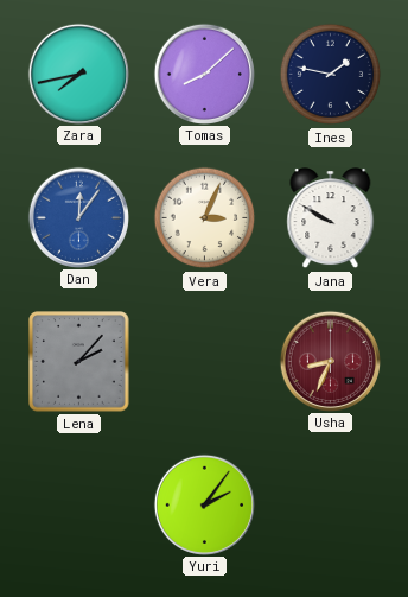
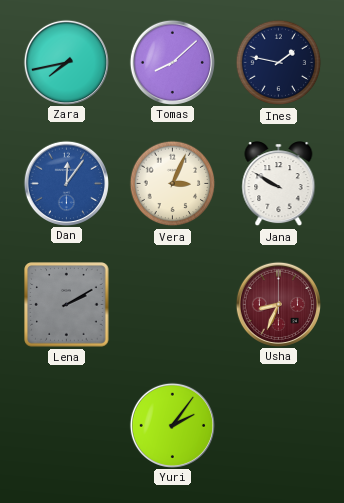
Lena: 2:07 -> 2:10 (67, 305)
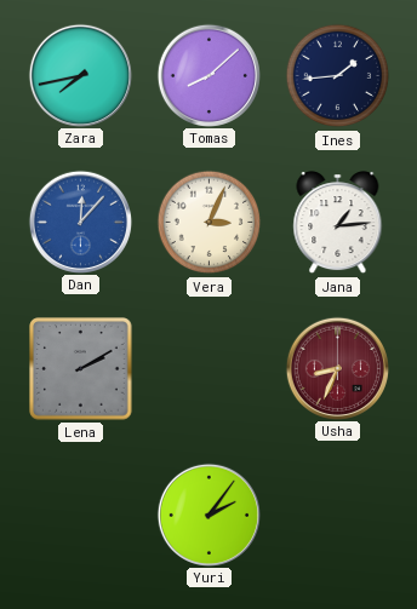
Ines: 1:47 -> 1:44 (338, 76)
Dan: 12:06 -> 12:07 (80, 222)
Jana: 9:50 -> 1:14 (338, 223)
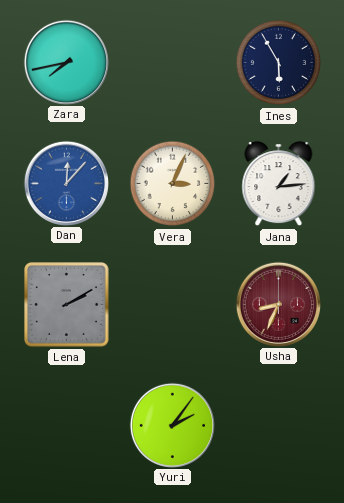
Tomas: 8:08 -> none (208, 75)
Ines: 1:44 -> 5:55 (279, 63)
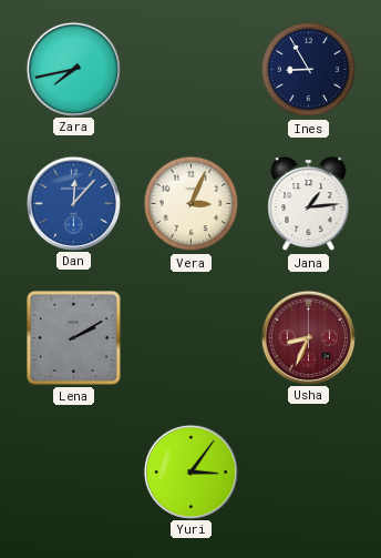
Ines: 5:55 -> 8:55 (309, 70)
Yuri: 2:06 -> 3:06 (190, 471)
